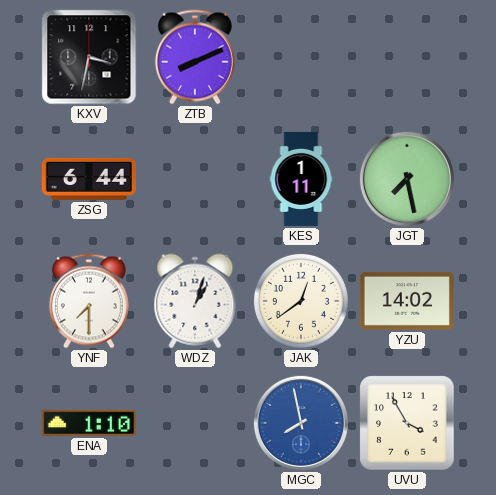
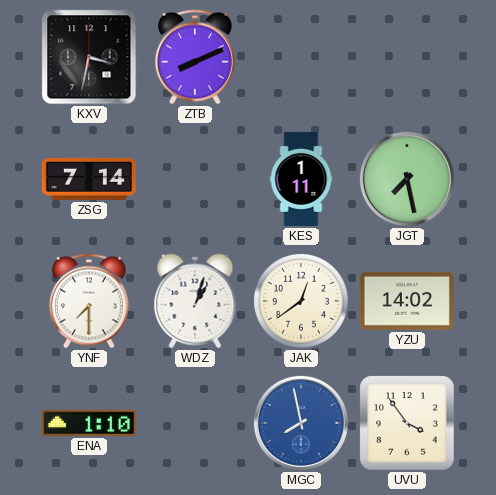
ZSG: 6:44 -> 7:14 (89, 179)
UVU: 3:55 -> 3:54 (407, 423)
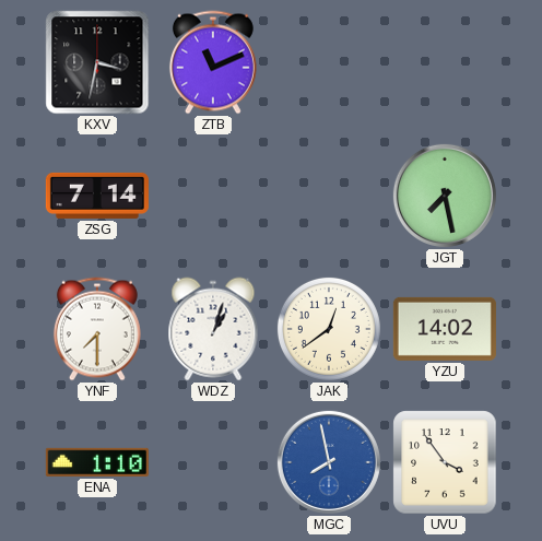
ZTB: 8:11 -> 11:11 (213, 62)
KES: 1:11 -> none (301, 179)
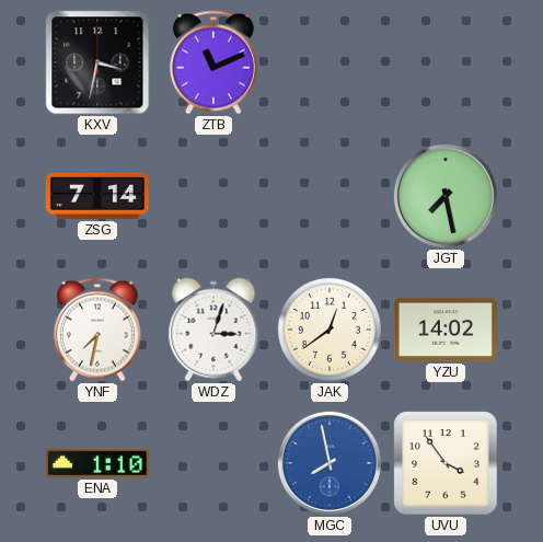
YNF: 7:30 -> 7:32 (97, 330)
WDZ: 1:03 -> 3:03 (213, 330)
